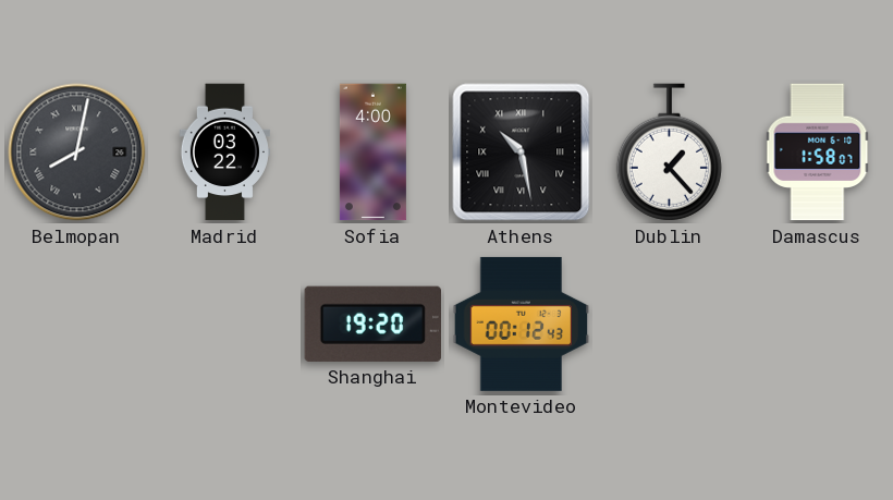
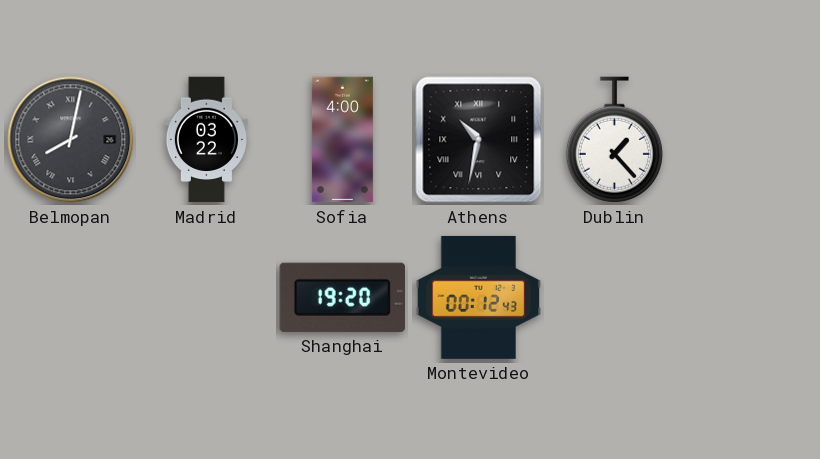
Athens: 10:28 -> 10:32 (479, 140)
Damascus: 1:58 -> none (818, 153)
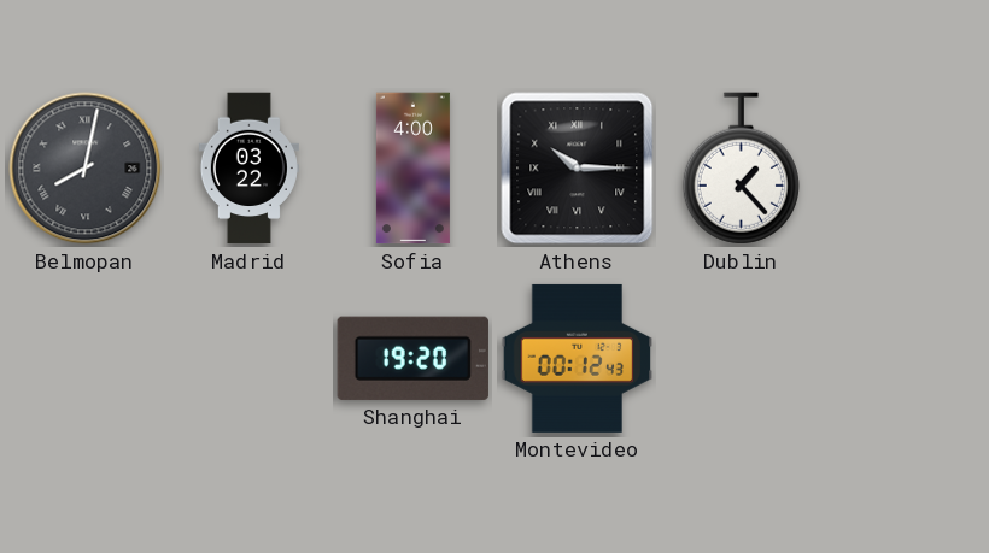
Athens: 10:32 -> 10:15 (578, 169)
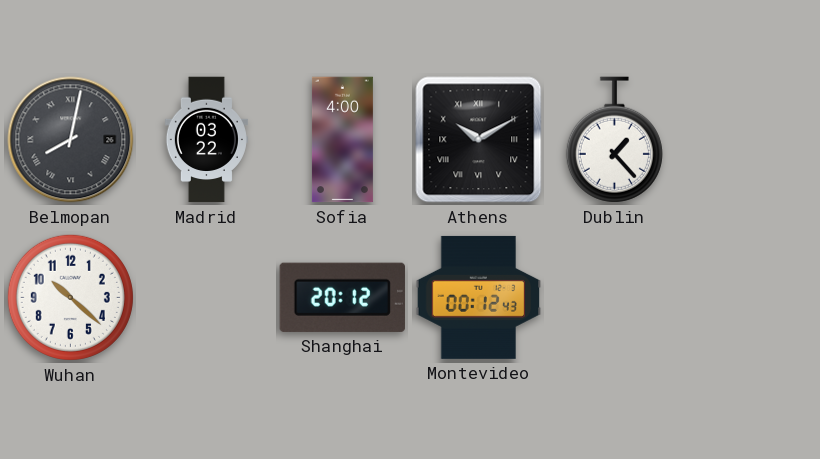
Athens: 10:15 -> 10:10 (479, 140)
Wuhan: none -> 10:22 (70, 297)
Shanghai: 19:20 -> 20:12 (342, 297)
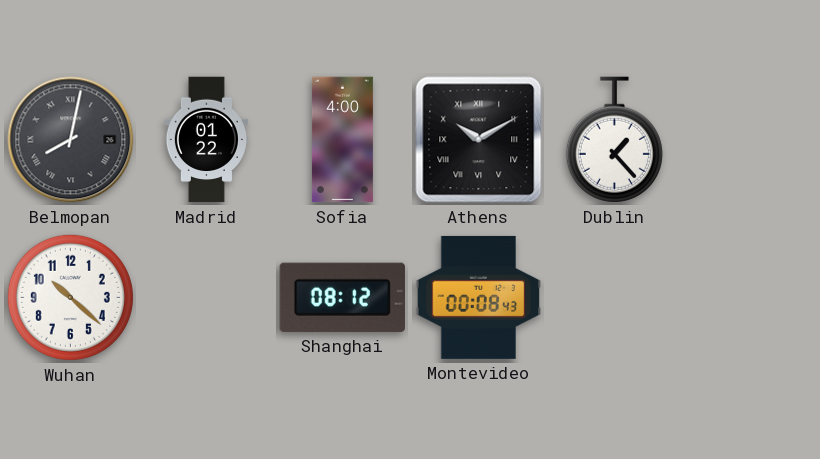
Madrid: 03:22 -> 01:22 (206, 140)
Shanghai: 20:12 -> 08:12 (342, 297)
Montevideo: 00:12 -> 00:08 (479, 297)
